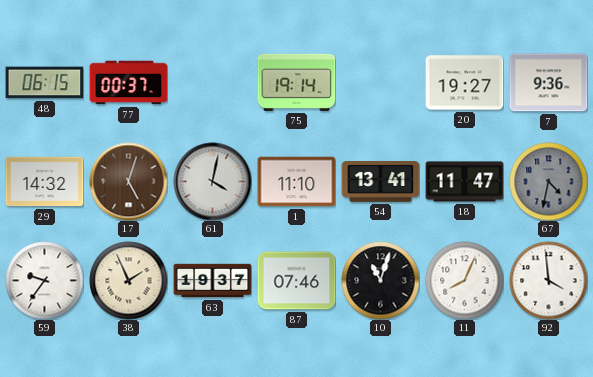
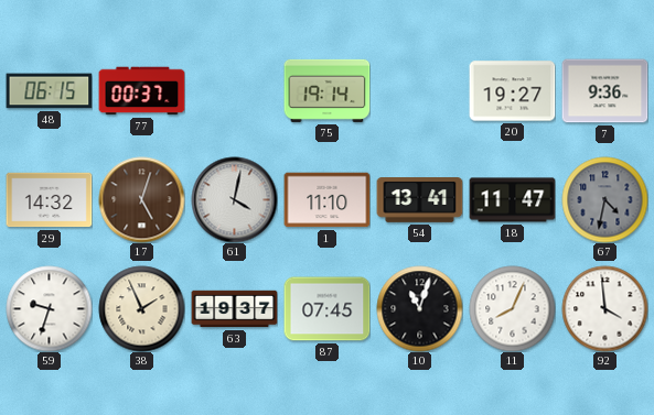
59: 9:36 -> 9:33 (49, 308)
87: 07:46 -> 07:45 (326, 309)
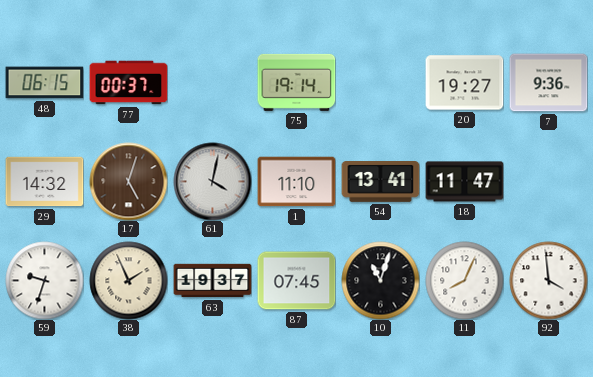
67: 4:32 -> none (604, 199)
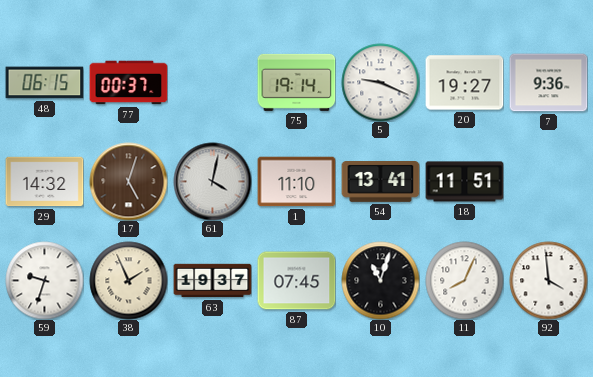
5: none -> 9:19 (380, 82)
18: 11:47 -> 11:51 (464, 182)
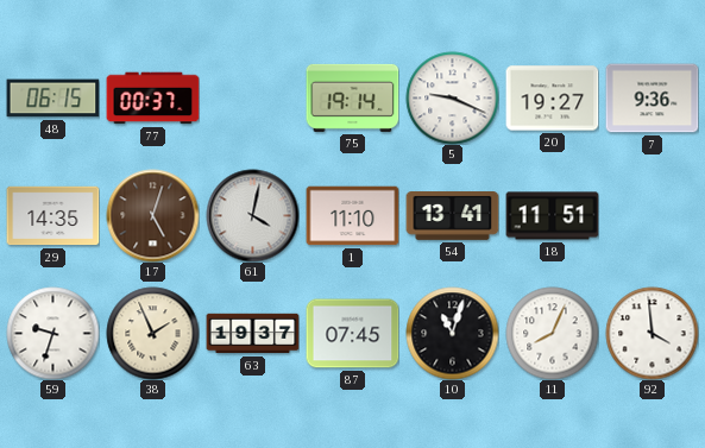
29: 14:32 -> 14:35 (52, 216)
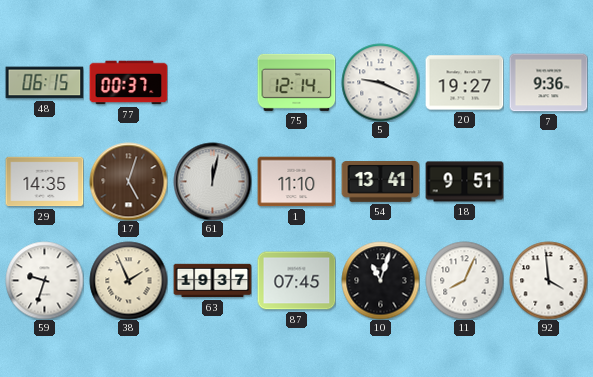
75: 19:14 -> 12:14 (296, 82)
61: 4:02 -> 12:02 (212, 181)
18: 11:51 -> 9:51 (464, 182)
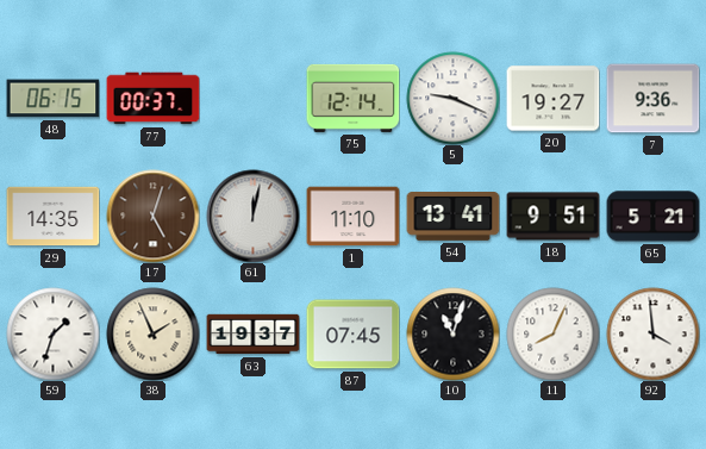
65: none -> 5:21 (652, 217)
59: 9:33 -> 1:33 (52, 333)
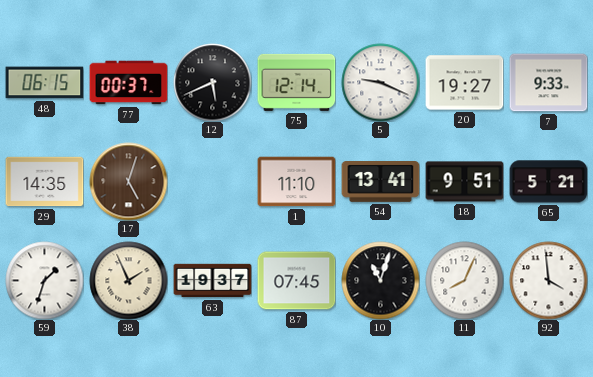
12: none -> 5:41 (212, 82)
7: 9:36 -> 9:33 (548, 83)
61: 12:02 -> none (252, 216)
